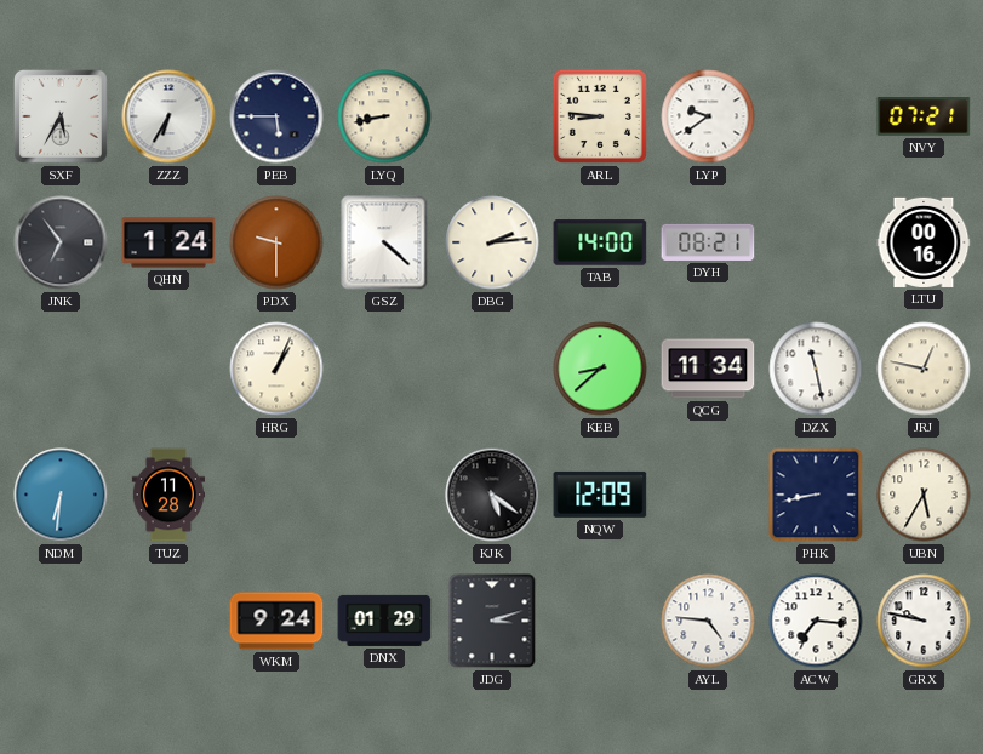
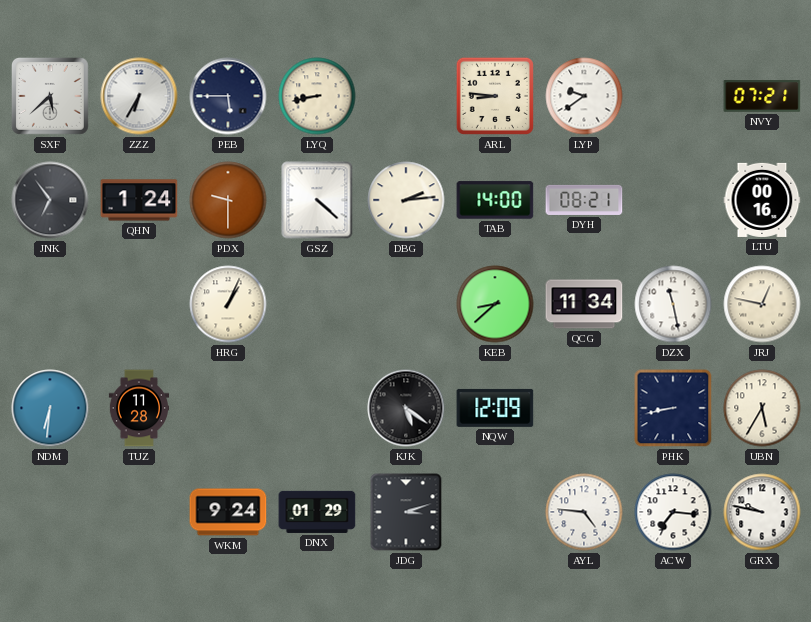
SXF: 5:35 -> 5:38 (51, 97)
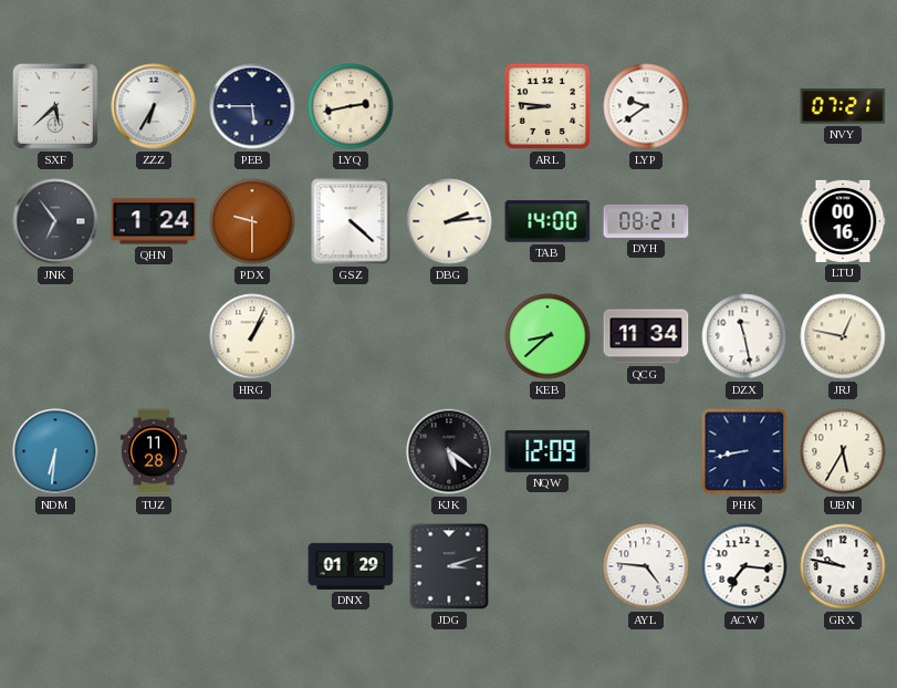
LYQ: 8:43 -> 2:43 (351, 106)
WKM: 9:24 -> none (228, 512)
